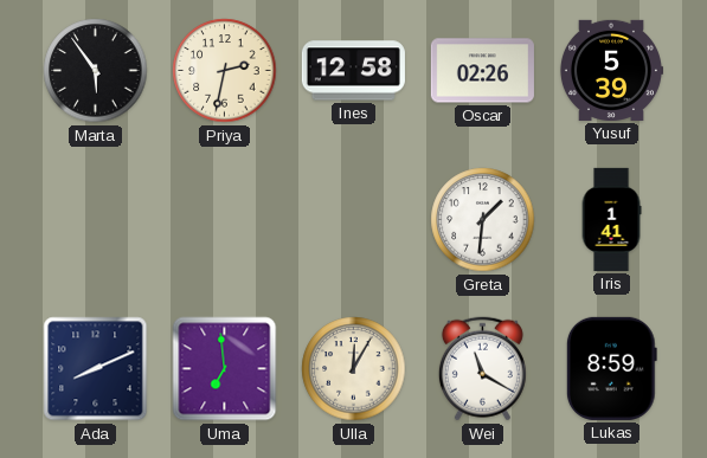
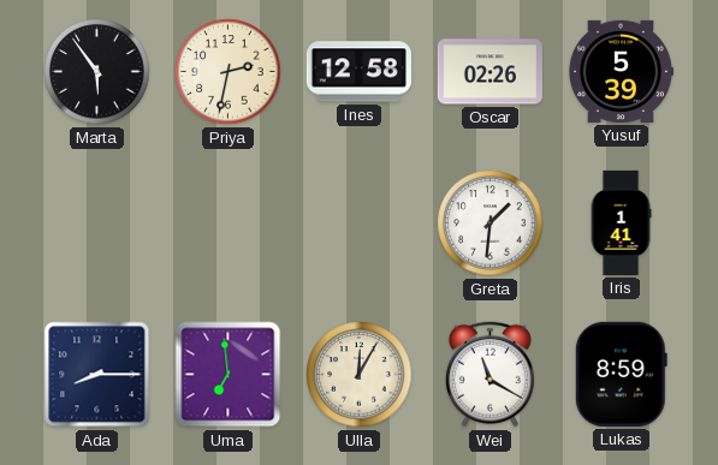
Ada: 8:11 -> 8:15 (97, 375)
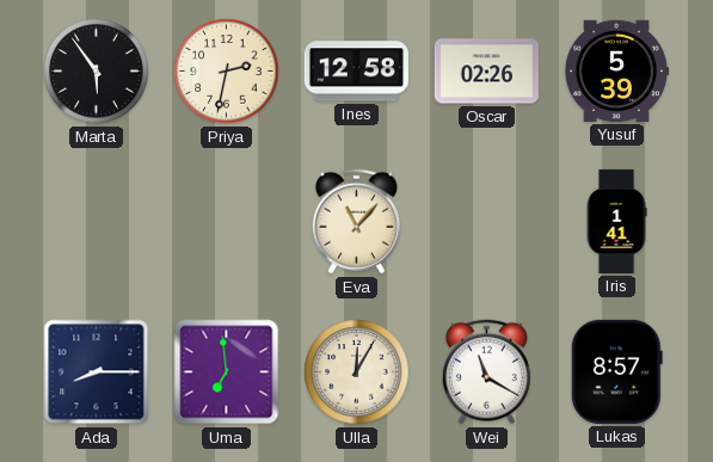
Eva: none -> 11:07 (356, 222)
Greta: 1:31 -> none (491, 223)
Lukas: 8:59 -> 8:57 (616, 371)
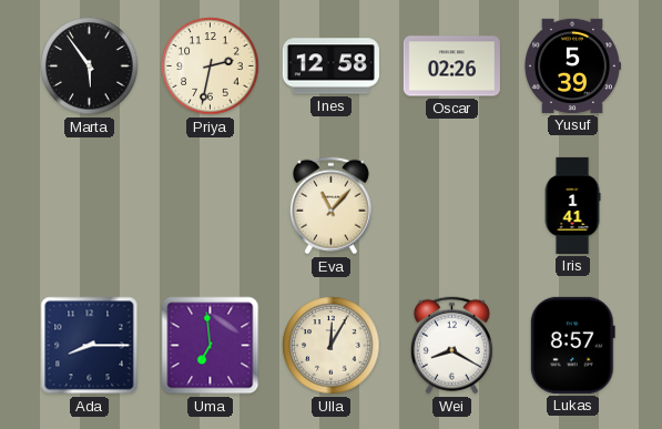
Wei: 11:20 -> 8:20 (451, 346)
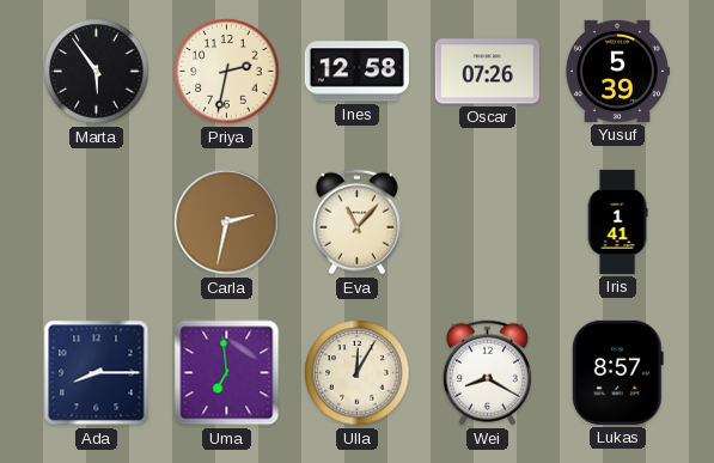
Oscar: 02:26 -> 07:26 (487, 72)
Carla: none -> 2:32 (227, 223)
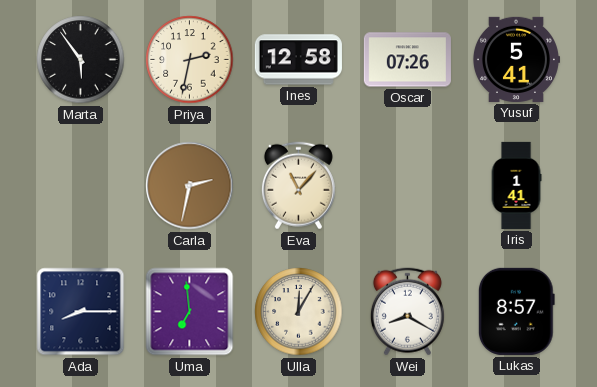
Yusuf: 5:39 -> 5:41 (516, 59)
